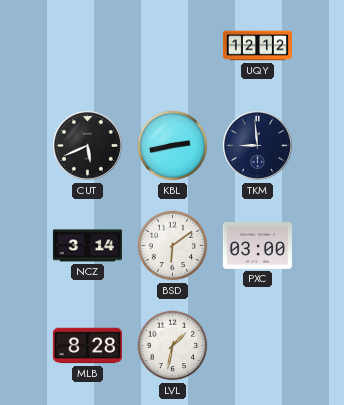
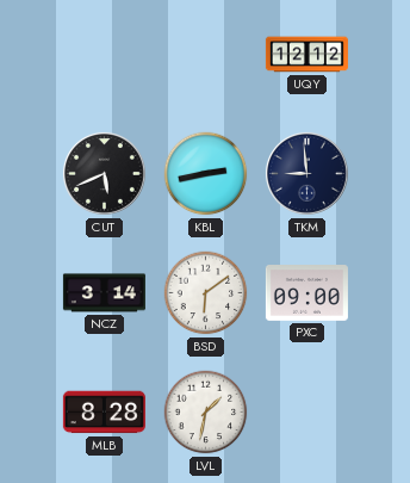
PXC: 03:00 -> 09:00 (306, 293)
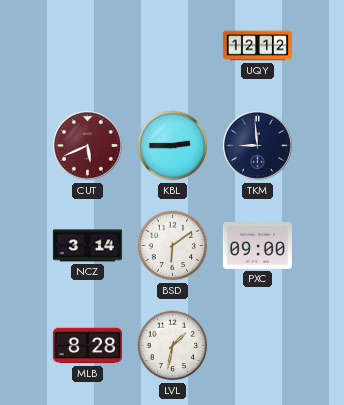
CUT dial: black -> burgundy (87, 145)
KBL: 2:43 -> 2:45 (173, 146)
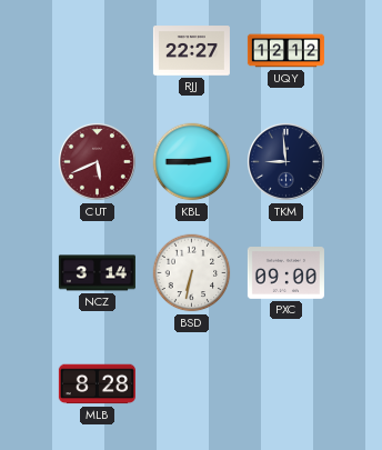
RJJ: none -> 22:27 (191, 51)
BSD: 6:09 -> 6:32 (192, 273)
LVL: 1:32 -> none (173, 346)
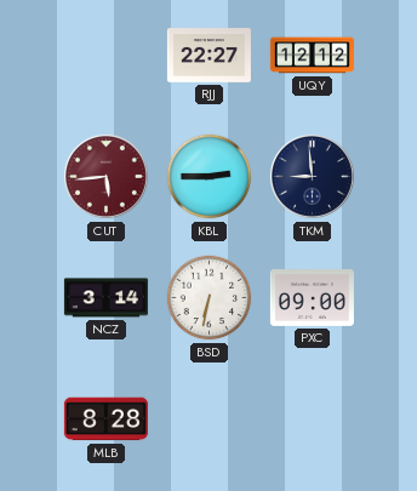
CUT: 5:41 -> 5:44 (105, 176)
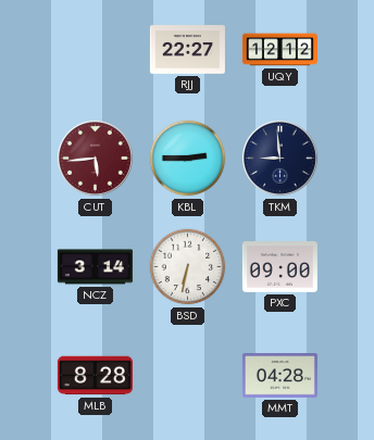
MMT: none -> 04:28 (279, 376)
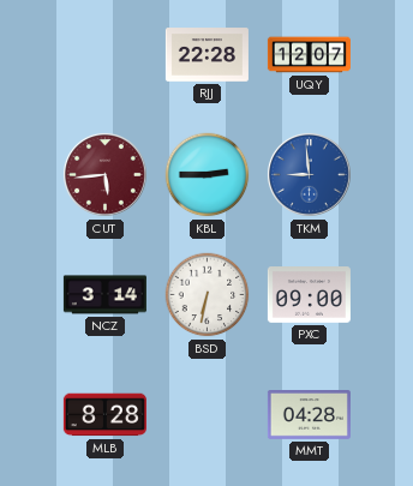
RJJ: 22:27 -> 22:28 (206, 55)
UQY: 12:12 -> 12:07 (309, 55)
TKM dial: navy -> blue (309, 174)
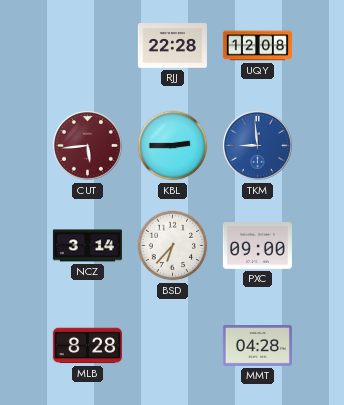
UQY: 12:07 -> 12:08 (257, 46)
BSD: 6:32 -> 6:37 (173, 246)
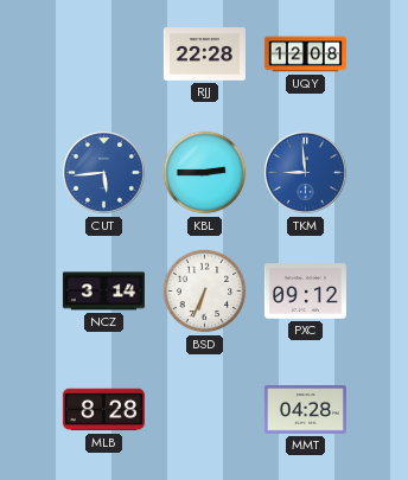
CUT dial: burgundy -> blue (103, 172)
BSD: 6:37 -> 6:34 (205, 292)
PXC: 09:00 -> 09:12 (305, 292)
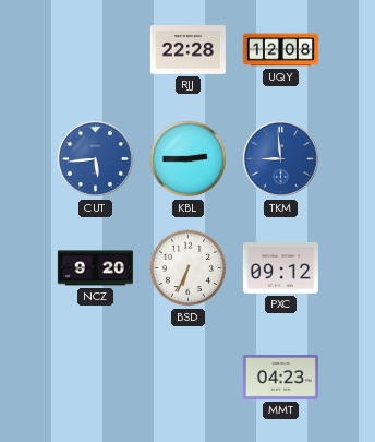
NCZ: 3:14 -> 9:20 (95, 268)
MLB: 8:28 -> none (103, 410)
MMT: 04:28 -> 04:23 (280, 378)
